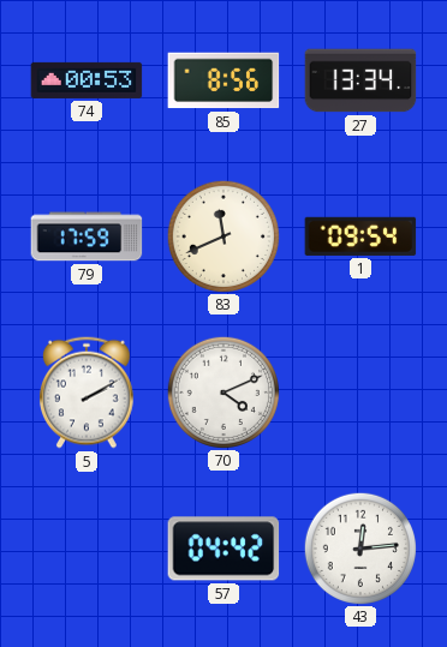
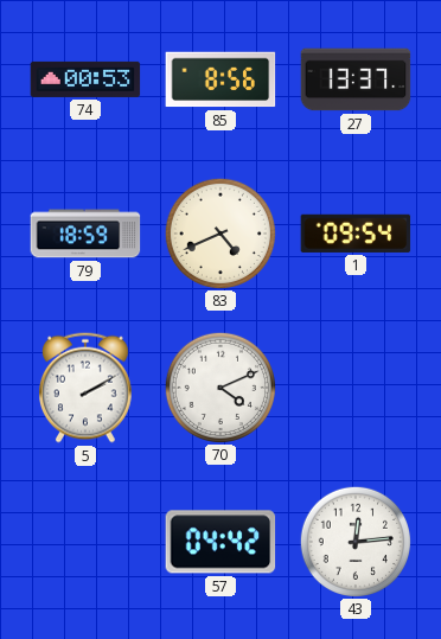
27: 13:34 -> 13:37 (356, 79)
79: 17:59 -> 18:59 (85, 234)
83: 11:41 -> 4:41 (219, 232)
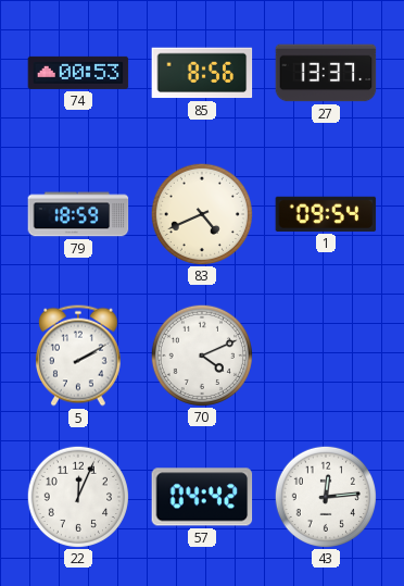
22: none -> 12:04 (77, 496)
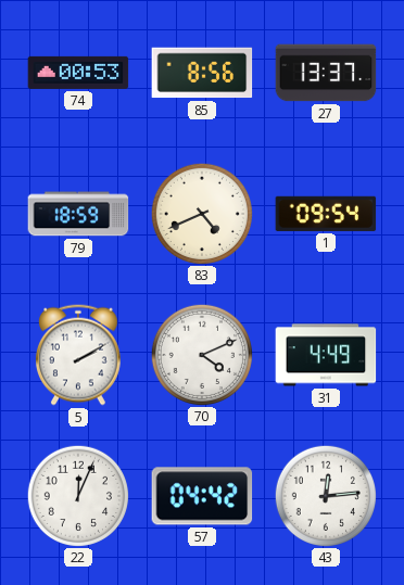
31: none -> 4:49 (326, 355)
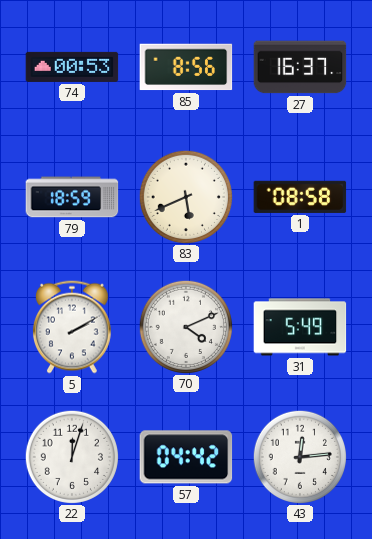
27: 13:37 -> 16:37 (300, 67)
83: 4:41 -> 5:41 (185, 196)
1: 09:54 -> 08:58 (300, 197)
31: 4:49 -> 5:49 (300, 327)
22: 12:04 -> 12:03 (71, 456)
